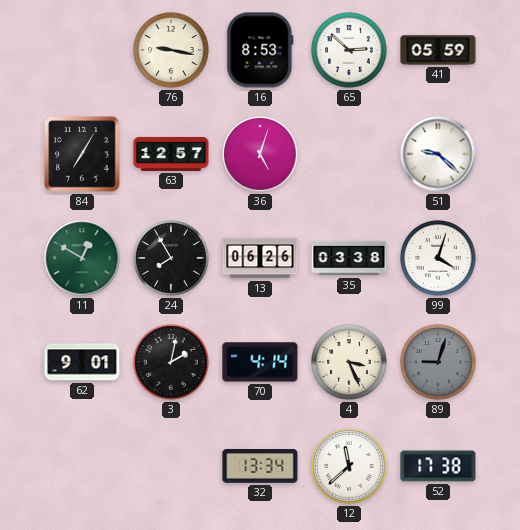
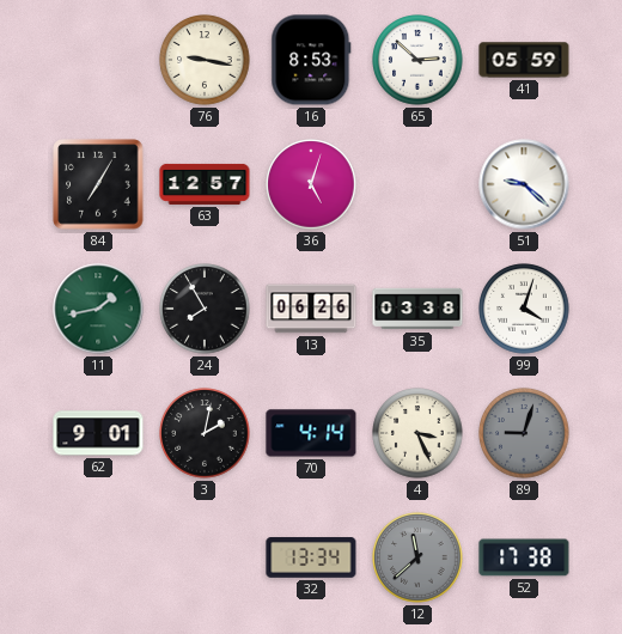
11: 12:50 -> 1:43 (98, 309)
12 dial: white -> grey (417, 557)
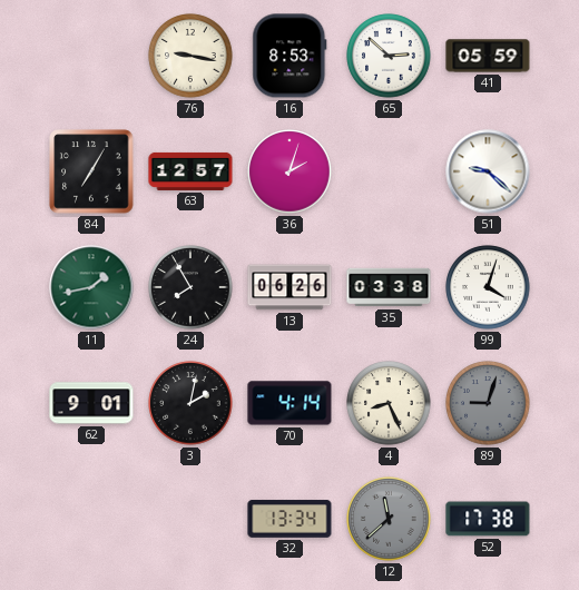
36: 5:03 -> 2:03 (289, 171)
4: 3:26 -> 8:26 (389, 403)
